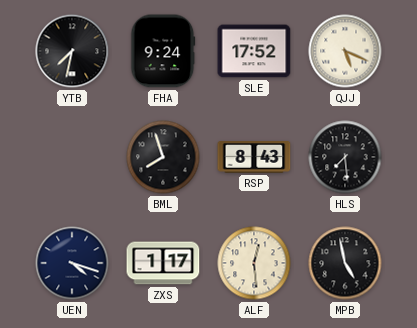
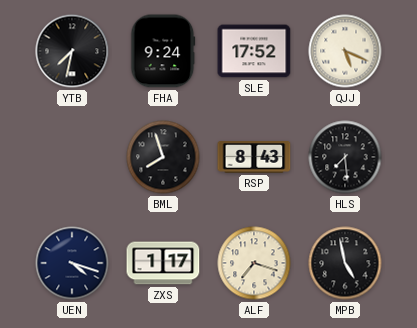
ALF: 12:29 -> 7:18 (254, 263)
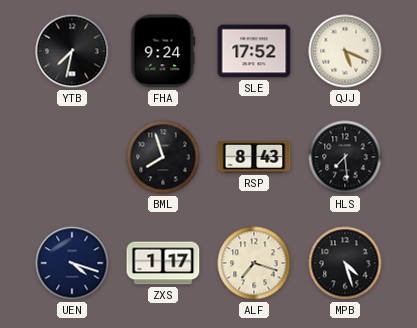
MPB: 4:58 -> 4:27 (345, 263)
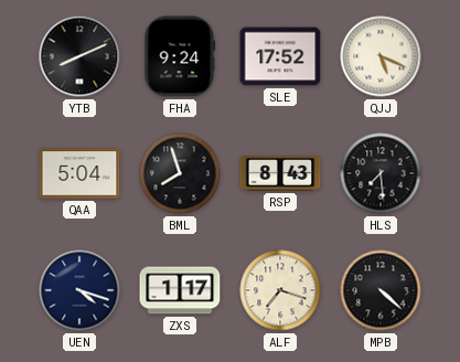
YTB: 7:32 -> 8:11 (79, 56)
QAA: none -> 5:04 (79, 173)
MPB: 4:27 -> 4:22 (381, 290)
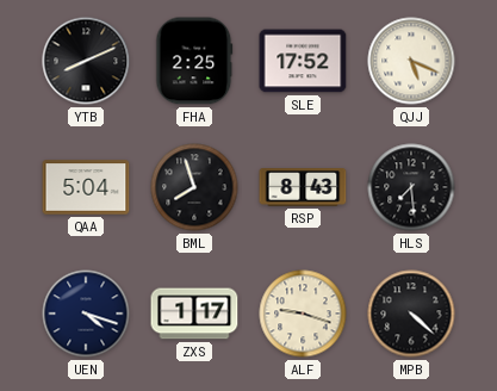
FHA: 9:24 -> 2:25 (194, 61)
ALF: 7:18 -> 9:18 (303, 314)
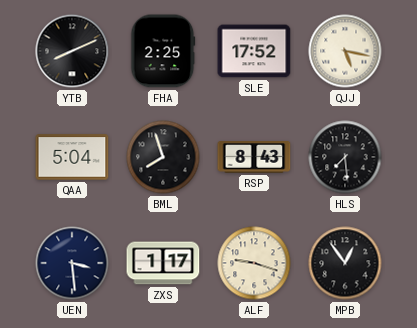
QJJ: 5:19 -> 5:17 (345, 51)
UEN: 4:18 -> 3:29 (72, 263)
MPB: 4:22 -> 12:54 (345, 263)
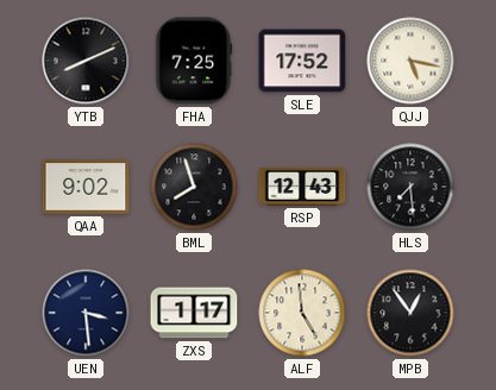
FHA: 2:25 -> 7:25 (194, 61)
QAA: 5:04 -> 9:02 (86, 187)
RSP: 8:43 -> 12:43 (302, 188)
ALF: 9:18 -> 4:59 (302, 313)
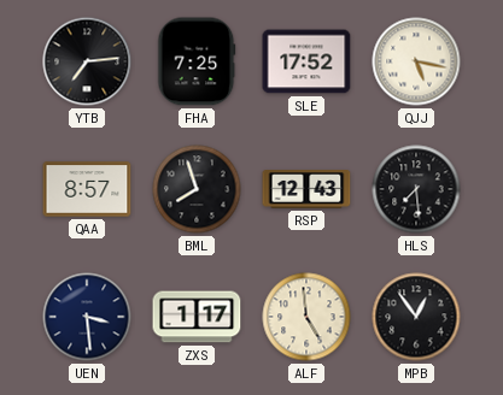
YTB: 8:11 -> 7:14 (87, 61)
QAA: 9:02 -> 8:57 (87, 189)
